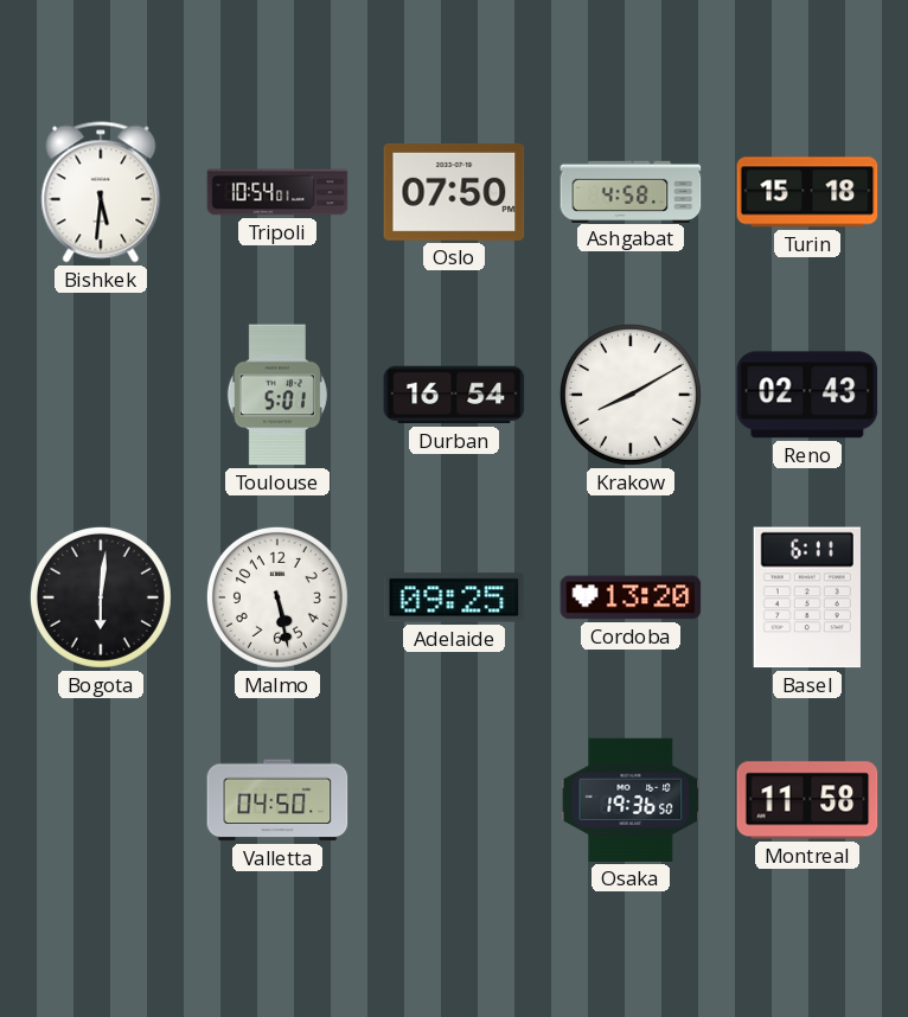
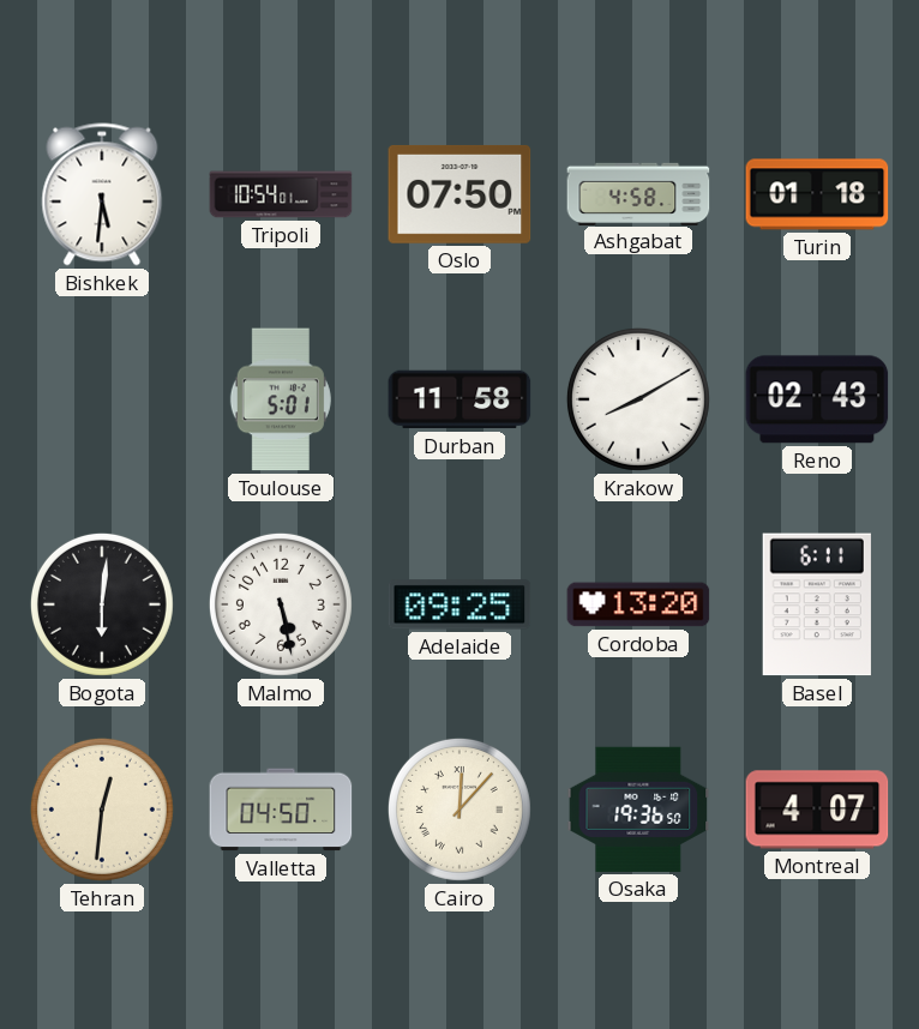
Turin: 15:18 -> 01:18 (817, 194)
Durban: 16:54 -> 11:58 (459, 399)
Tehran: none -> 12:31 (102, 810)
Cairo: none -> 12:07 (459, 810)
Montreal: 11:58 -> 4:07 (817, 810)
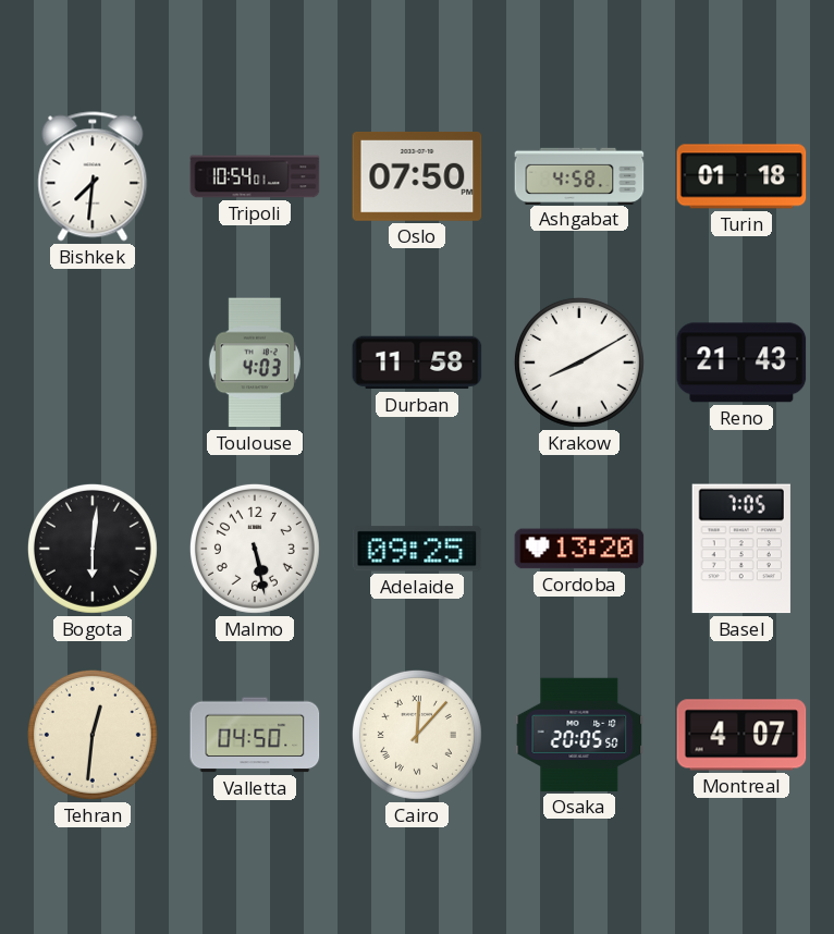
Bishkek: 5:31 -> 7:31 (93, 176)
Toulouse: 5:01 -> 4:03 (255, 362)
Reno: 02:43 -> 21:43 (741, 362)
Basel: 6:11 -> 7:05 (741, 549)
Osaka: 19:36 -> 20:05 (579, 735)
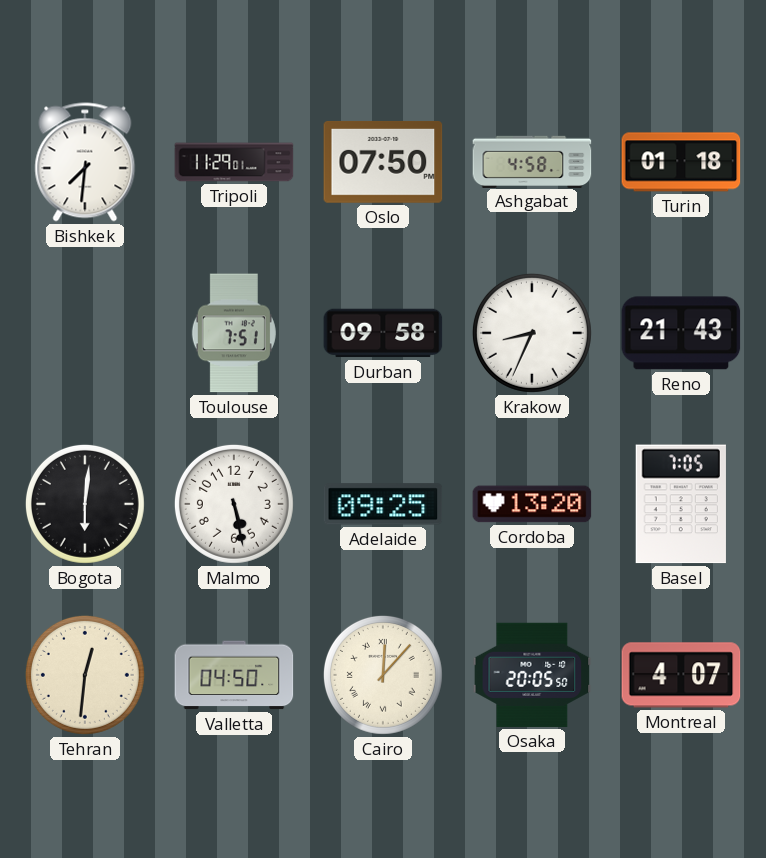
Tripoli: 10:54 -> 11:29 (234, 162)
Toulouse: 4:03 -> 7:51 (234, 333)
Durban: 11:58 -> 09:58 (383, 333)
Krakow: 8:10 -> 8:34 (532, 333)
